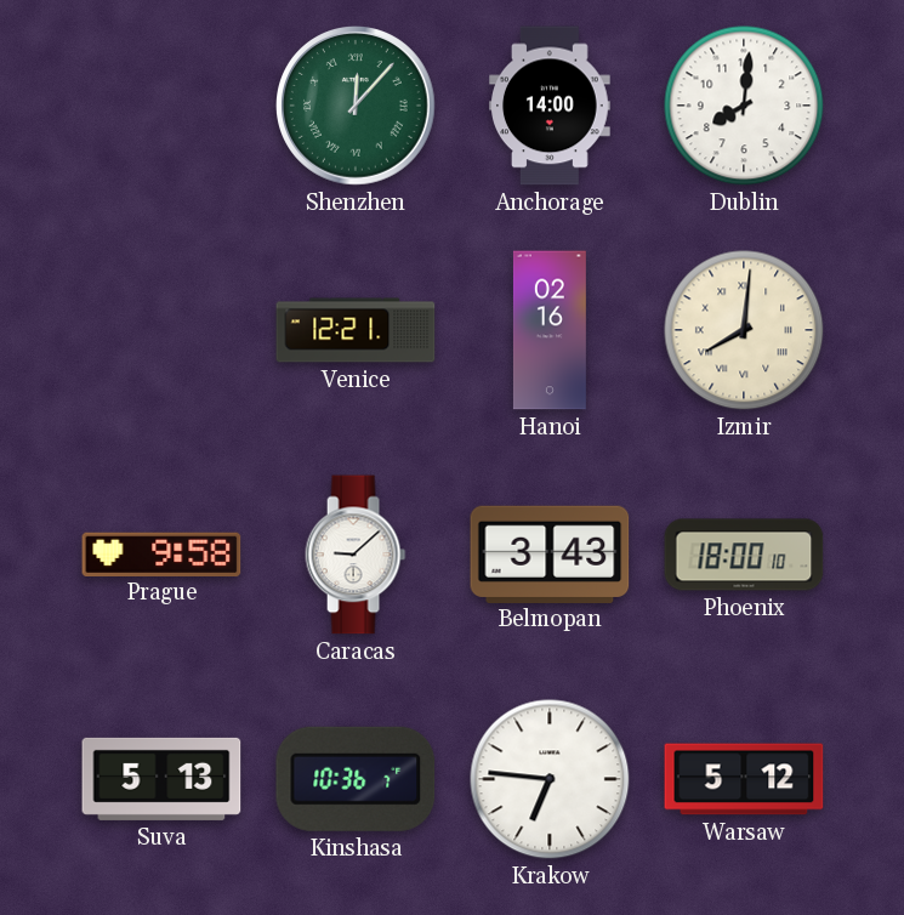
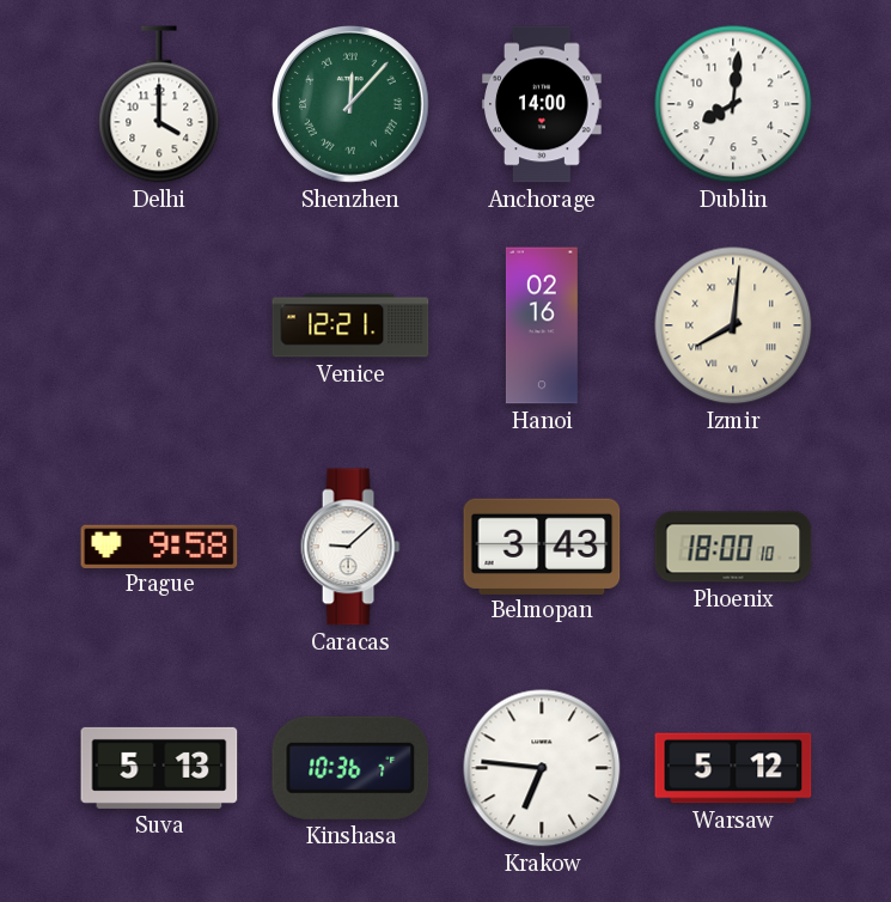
Delhi: none -> 4:00 (159, 104)
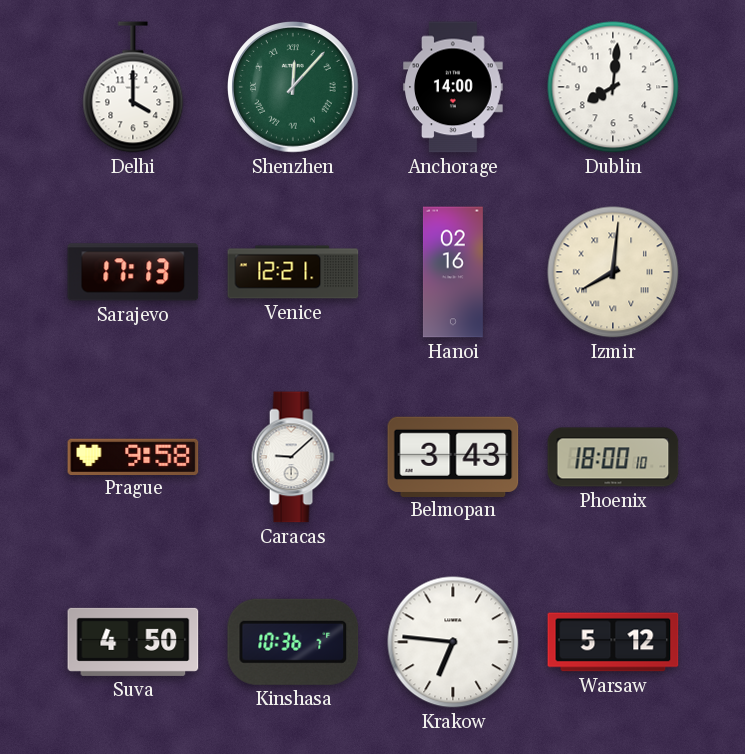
Sarajevo: none -> 17:13 (133, 272)
Suva: 5:13 -> 4:50 (133, 642)
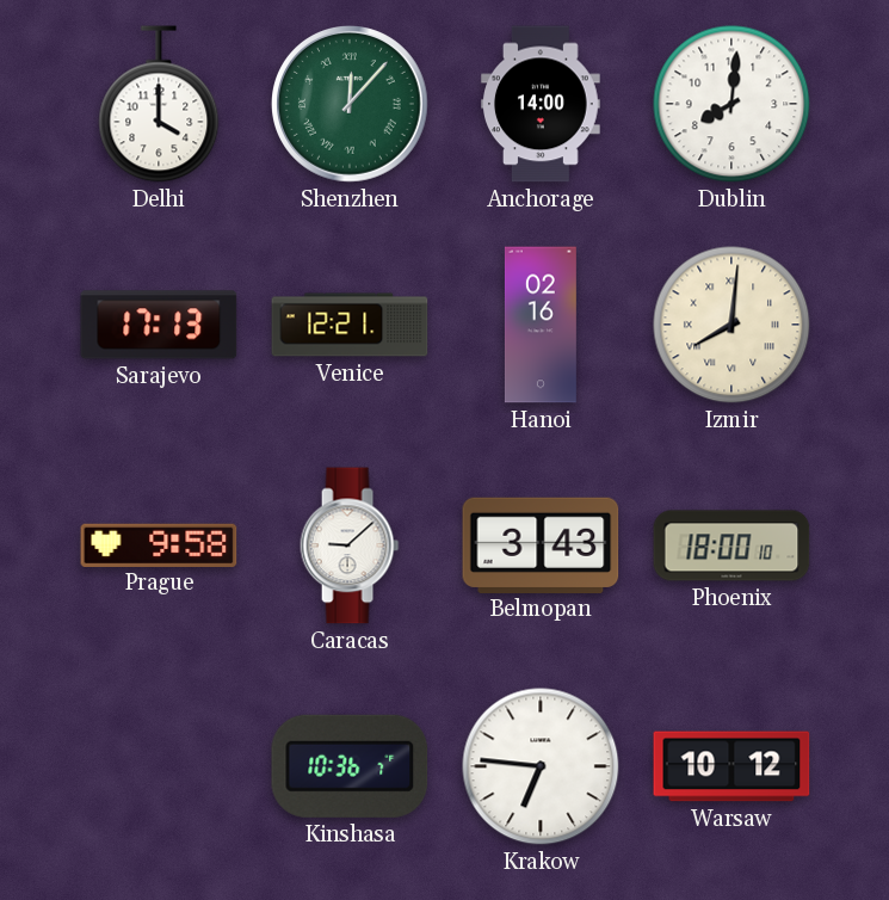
Suva: 4:50 -> none (133, 642)
Warsaw: 5:12 -> 10:12 (731, 766)
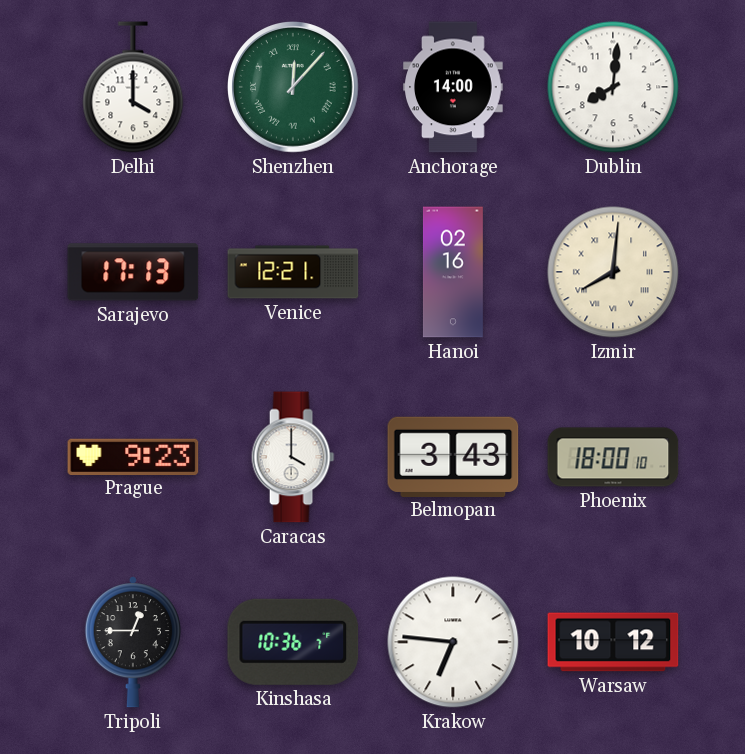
Prague: 9:58 -> 9:23 (133, 456)
Caracas: 9:08 -> 4:00 (293, 457)
Tripoli: none -> 12:45 (133, 643)
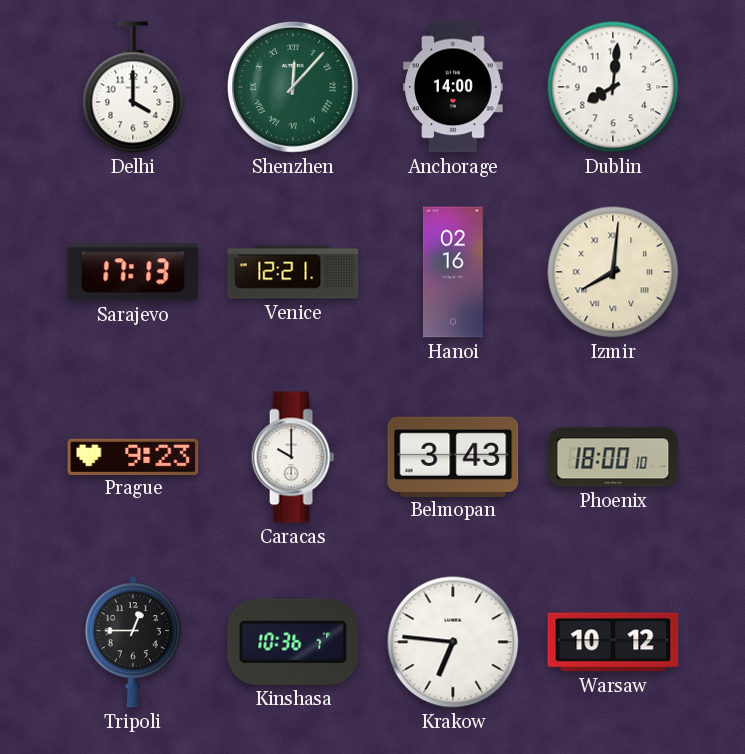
Caracas: 4:00 -> 10:00 (293, 457)
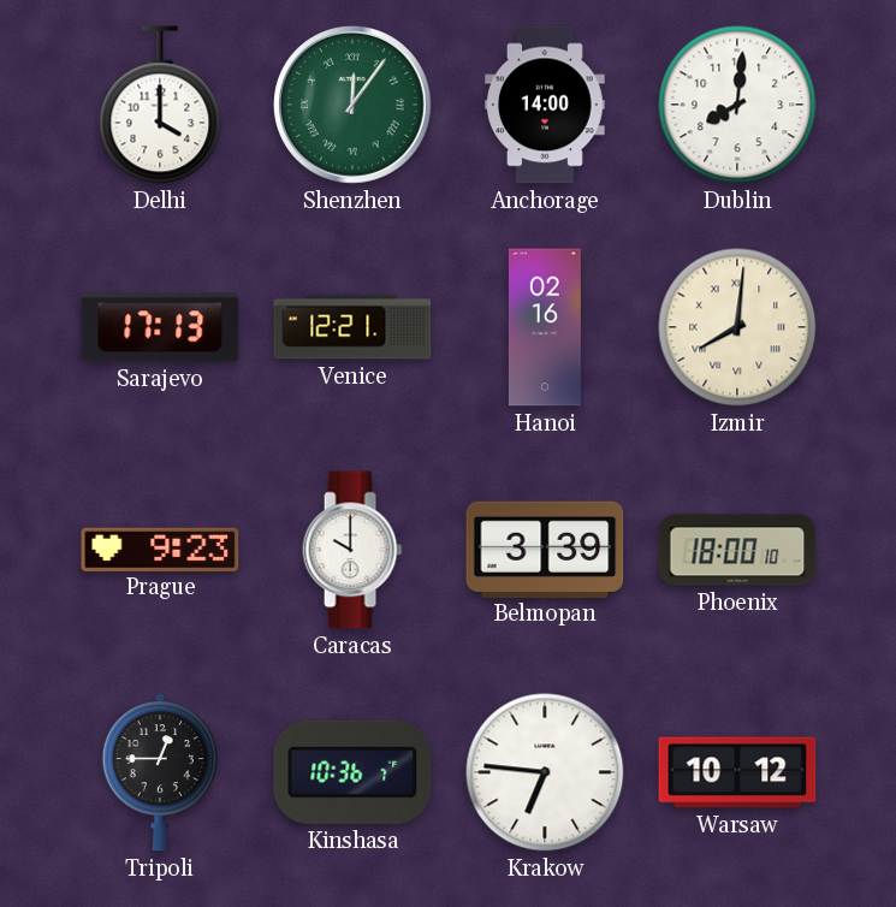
Shenzhen: 12:07 -> 12:06 (354, 106)
Belmopan: 3:43 -> 3:39 (545, 549)
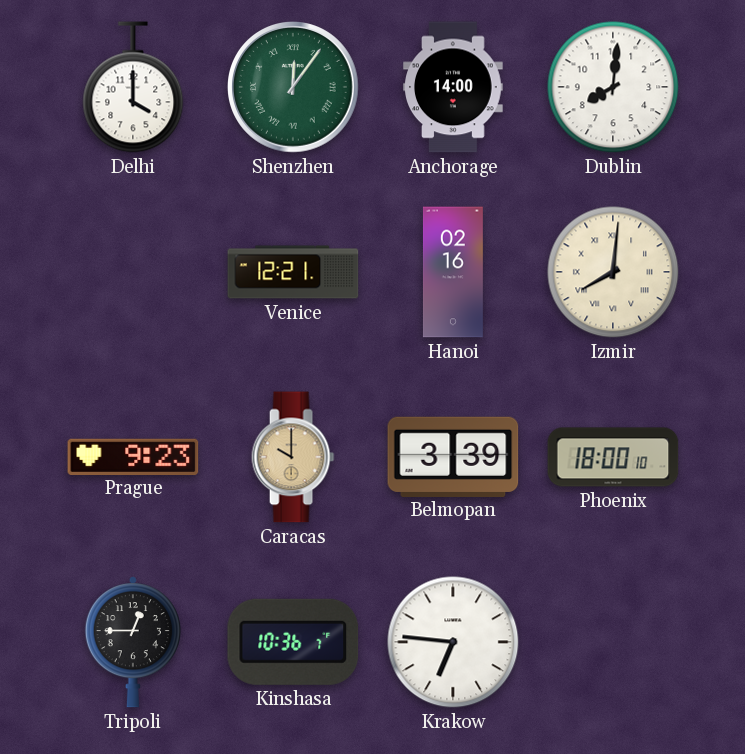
Sarajevo: 17:13 -> none (160, 327)
Caracas dial: white -> champagne (293, 457)
Warsaw: 10:12 -> none (737, 772)
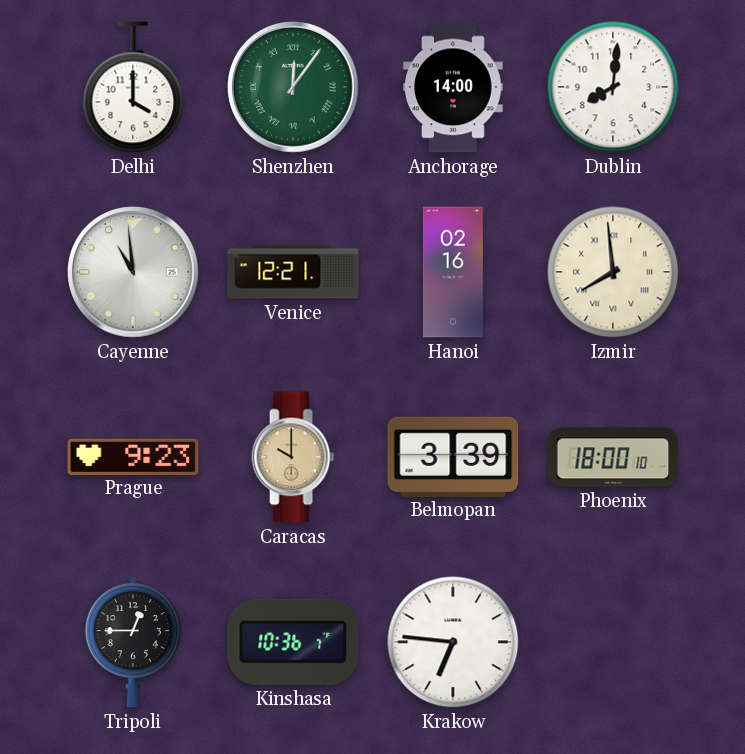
Cayenne: none -> 10:59 (134, 273)
Izmir: 8:01 -> 7:59 (613, 272)
